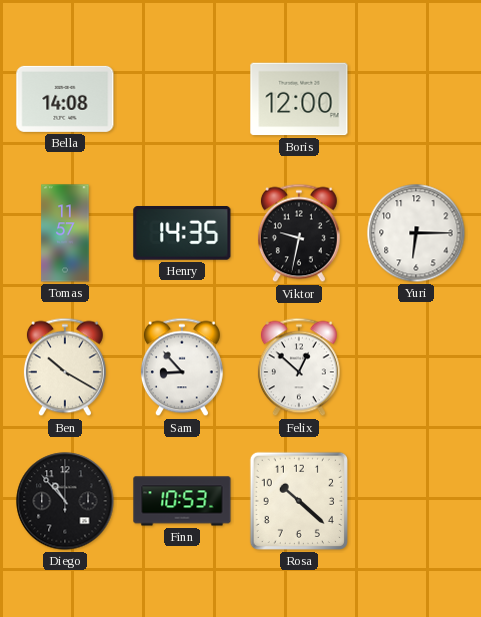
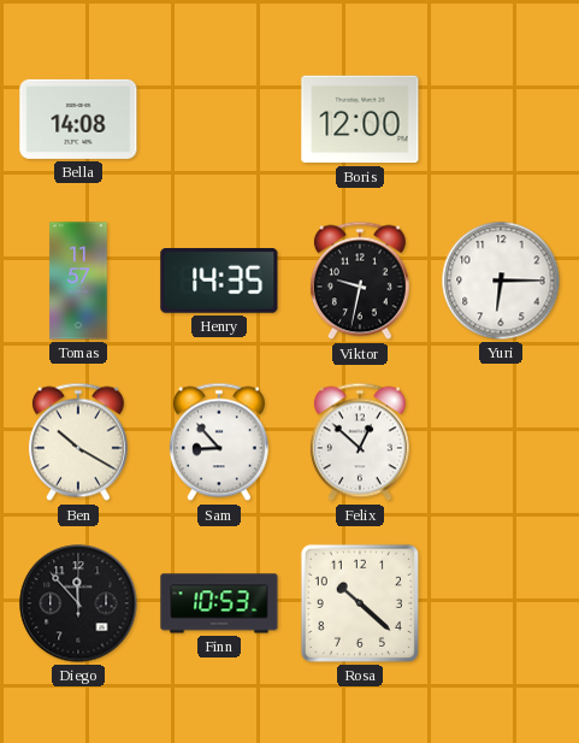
Diego: 10:53 -> 11:53 (78, 603)
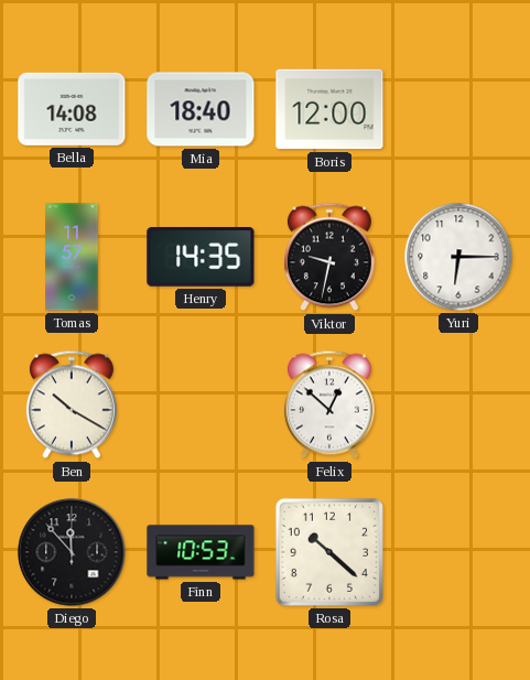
Mia: none -> 18:40 (201, 109)
Sam: 8:53 -> none (219, 442)
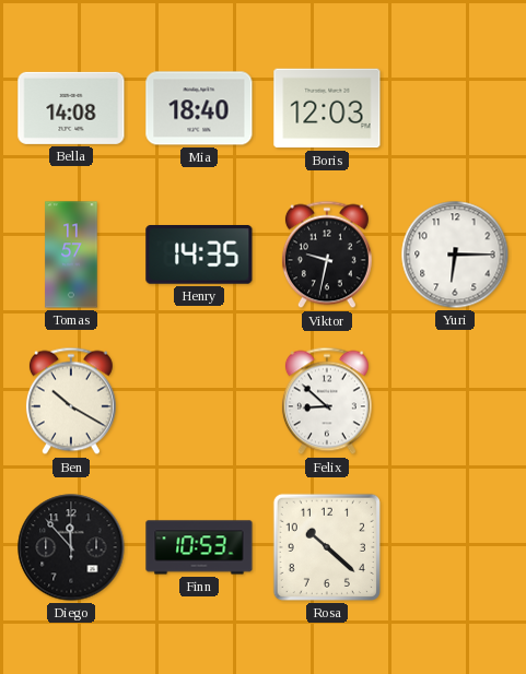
Boris: 12:00 -> 12:03 (327, 108)
Felix: 12:52 -> 8:52 (327, 401)
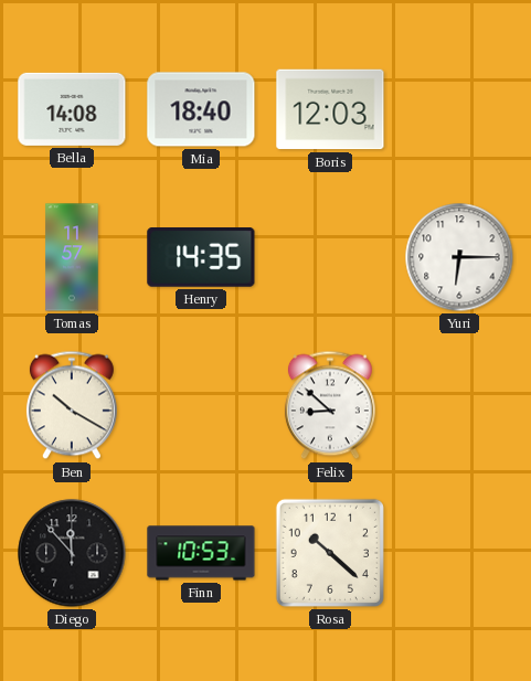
Viktor: 9:32 -> none (327, 255)
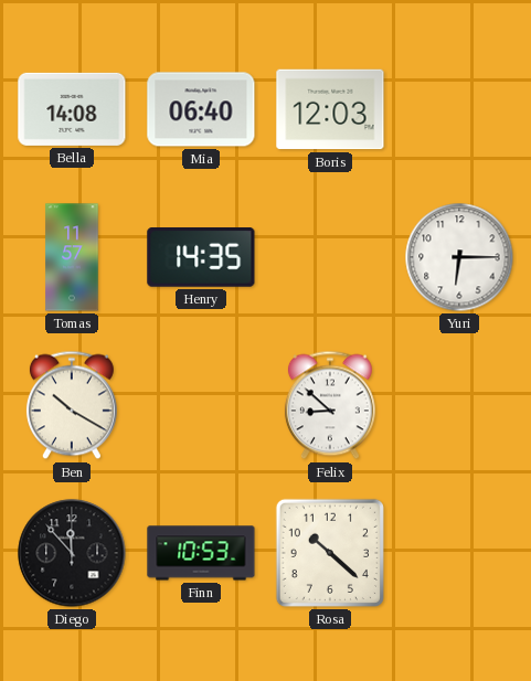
Mia: 18:40 -> 06:40 (201, 109)
